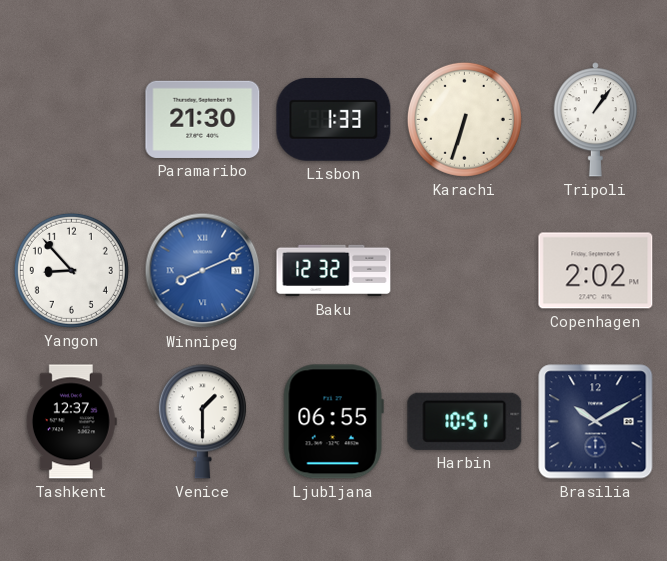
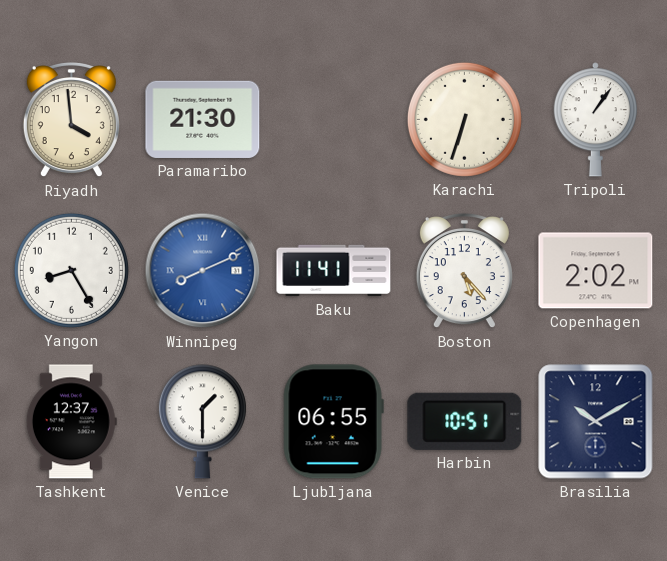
Riyadh: none -> 3:59 (71, 121)
Lisbon: 1:33 -> none (334, 120)
Yangon: 8:53 -> 8:25 (71, 270)
Baku: 12:32 -> 11:41 (334, 271)
Boston: none -> 5:23 (464, 272)
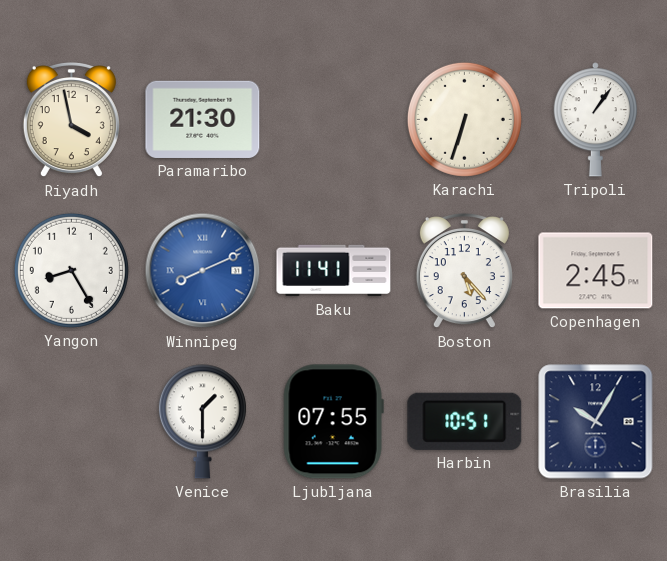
Riyadh: 3:59 -> 3:58 (71, 121)
Copenhagen: 2:02 -> 2:45 (596, 271)
Tashkent: 12:37 -> none (71, 422)
Ljubljana: 06:55 -> 07:55 (333, 422)
Brasilia: 10:10 -> 10:05 (596, 422)
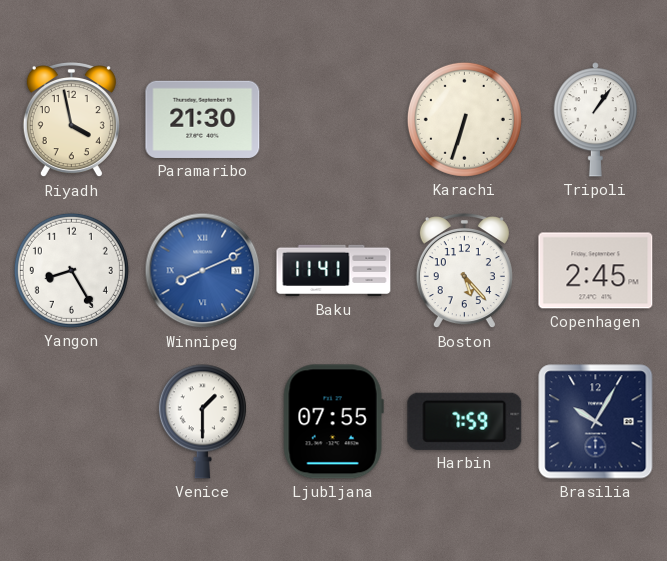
Harbin: 10:51 -> 7:59 (465, 421)
